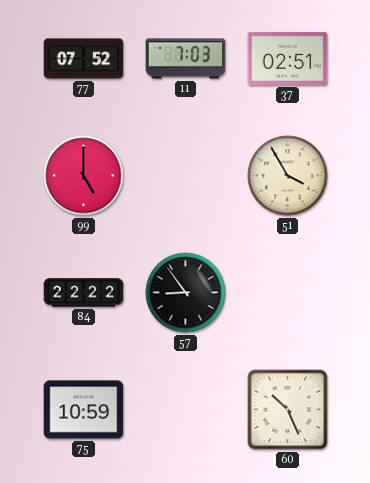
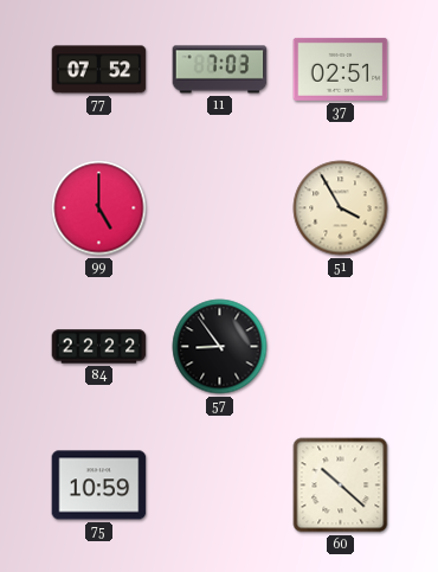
60: 10:26 -> 10:22 (341, 486)
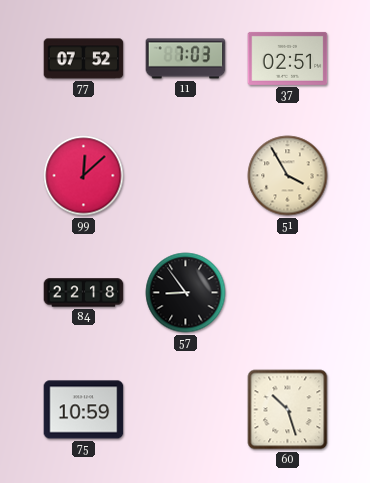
99: 5:00 -> 12:08 (84, 176)
84: 22:22 -> 22:18 (84, 293)
60: 10:22 -> 10:27 (288, 410)
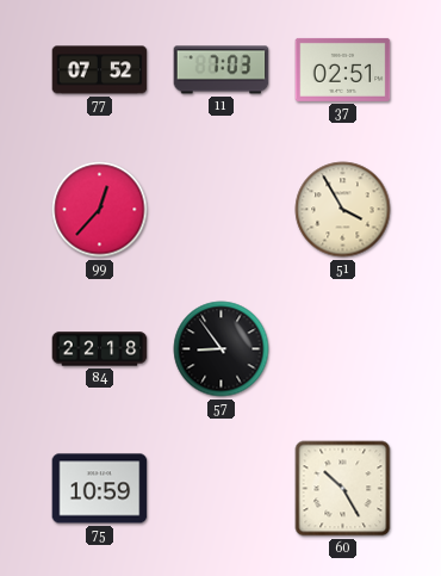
99: 12:08 -> 12:37 (100, 210)
60: 10:27 -> 10:25 (343, 489)
